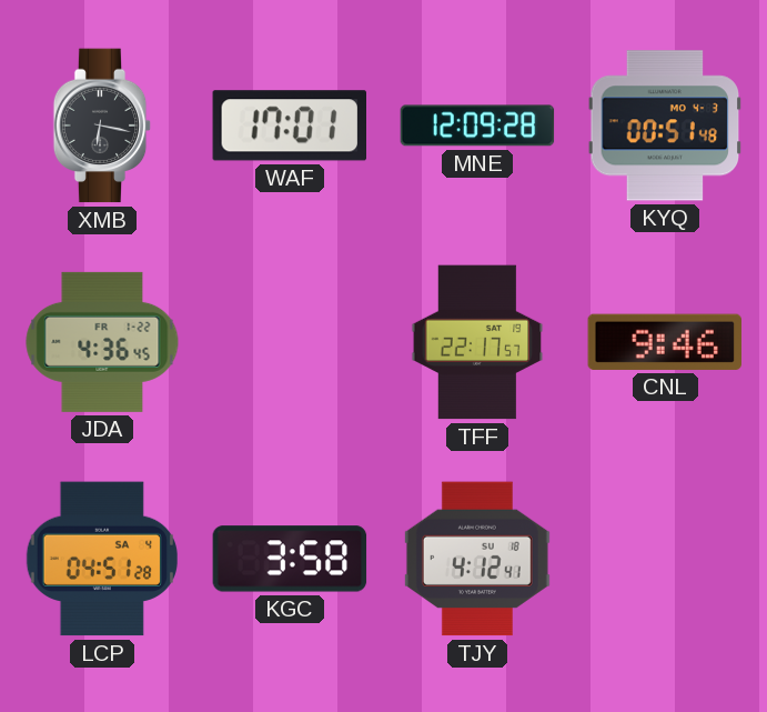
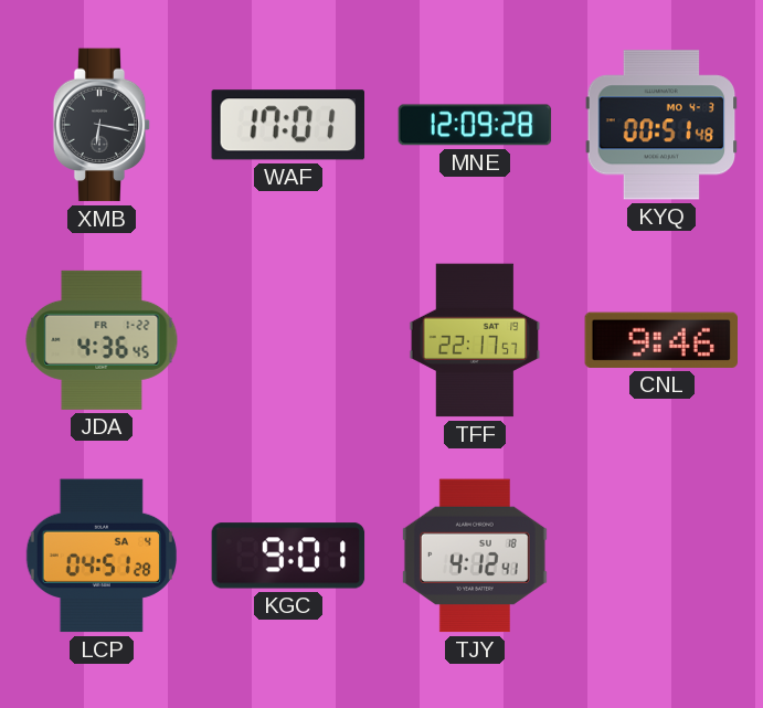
KGC: 3:58 -> 9:01 (288, 556)
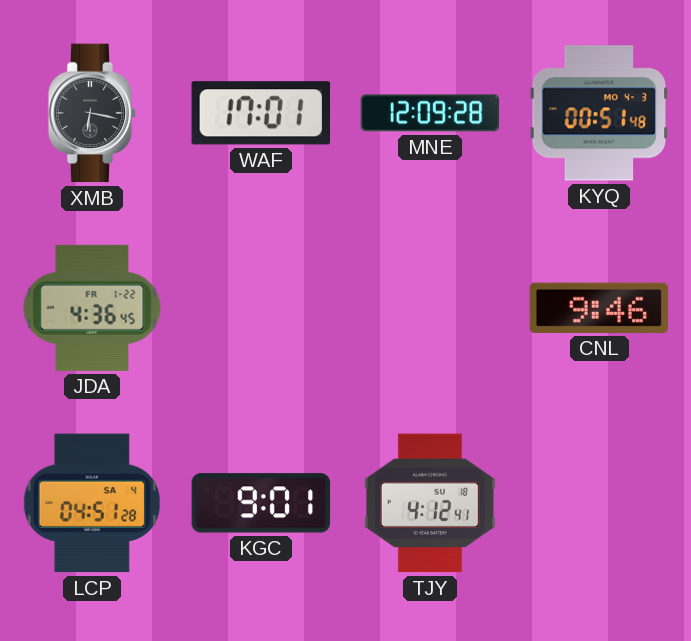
TFF: 22:17 -> none (475, 340)
